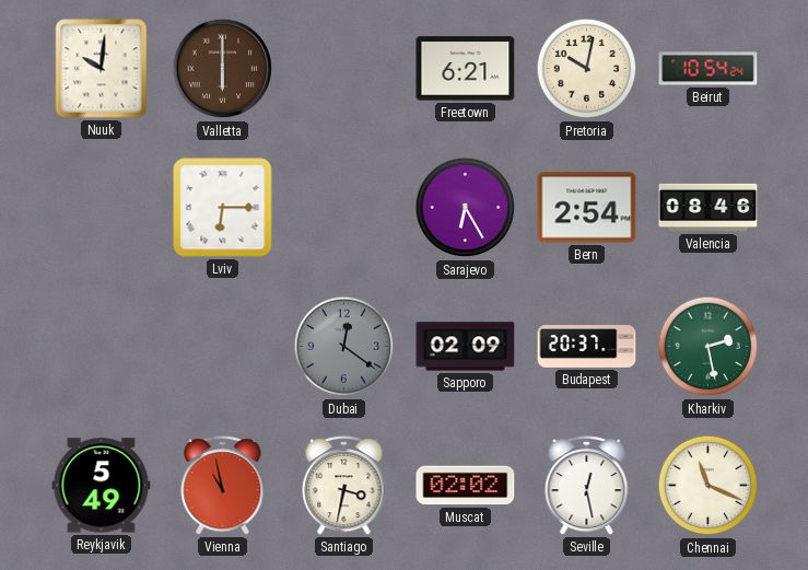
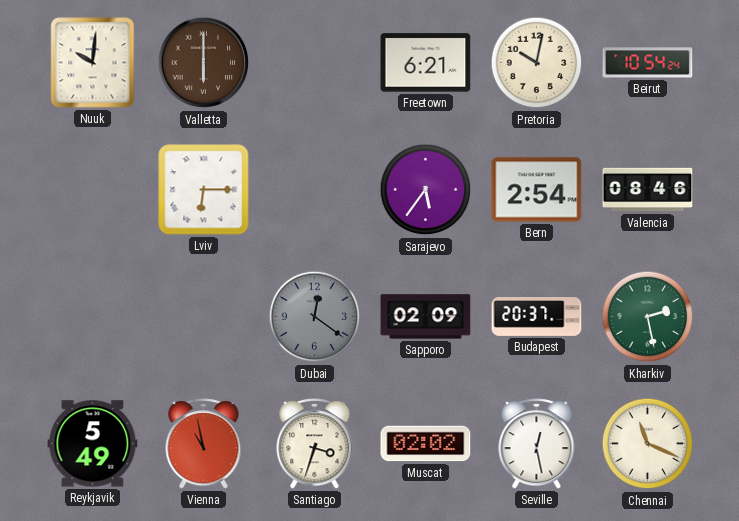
Sarajevo: 6:25 -> 5:36 (426, 190)
Santiago: 3:32 -> 3:33 (315, 444)
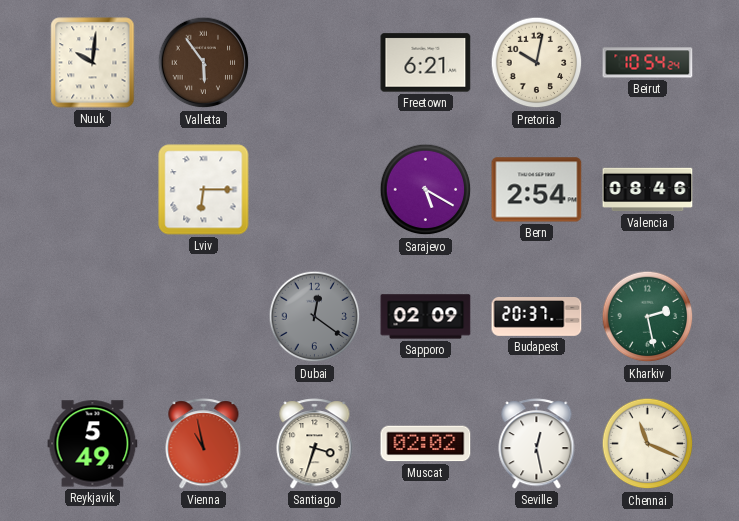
Valletta: 6:00 -> 5:54 (204, 63)
Sarajevo: 5:36 -> 5:20 (426, 190)
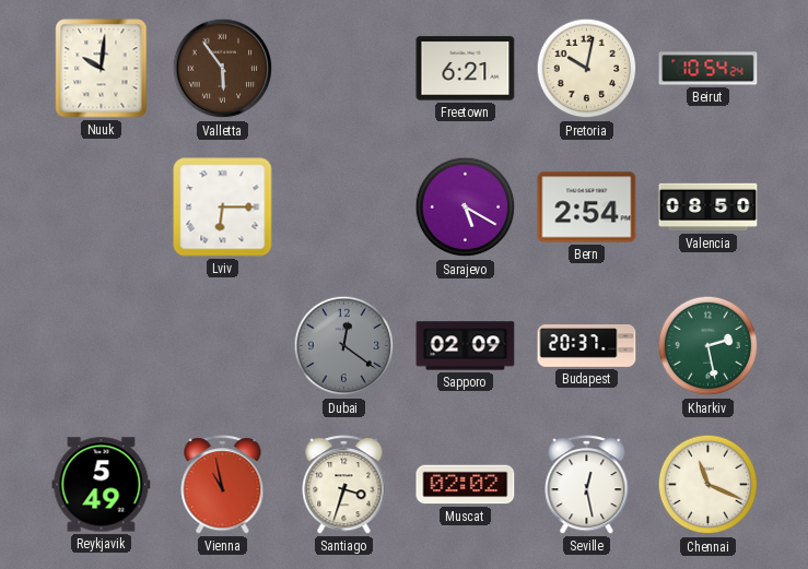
Valencia: 08:46 -> 08:50 (709, 208)
